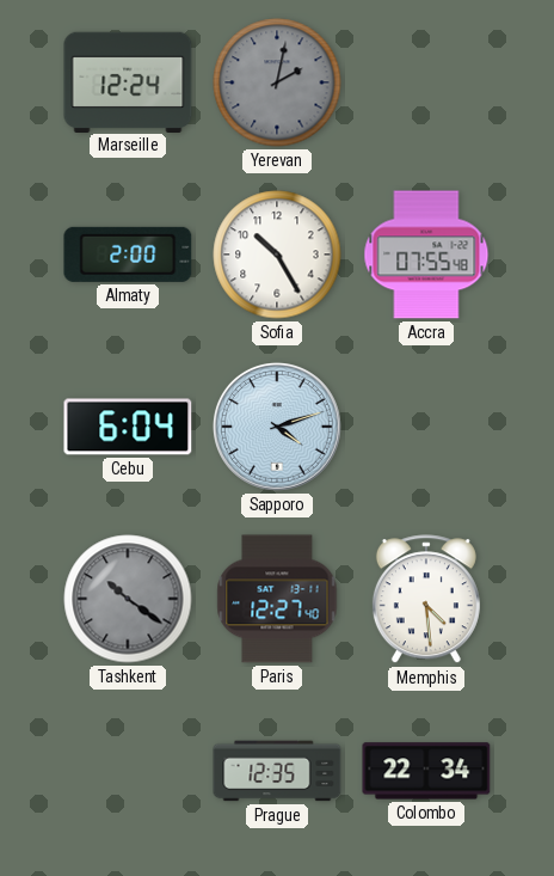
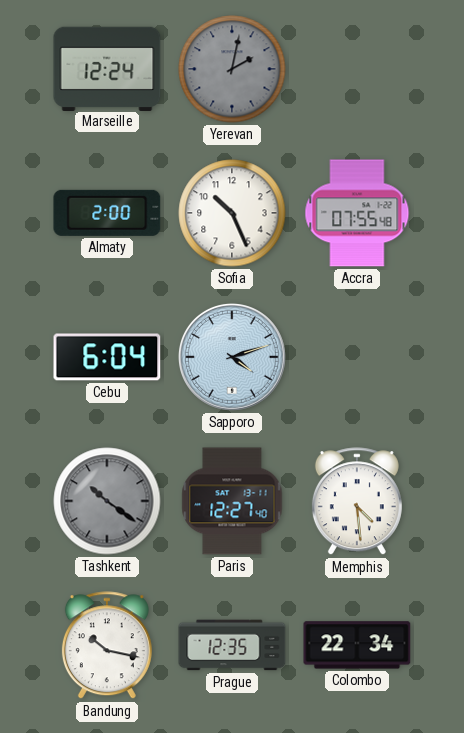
Sofia: 10:25 -> 10:26 (232, 213)
Bandung: none -> 10:17 (107, 646)
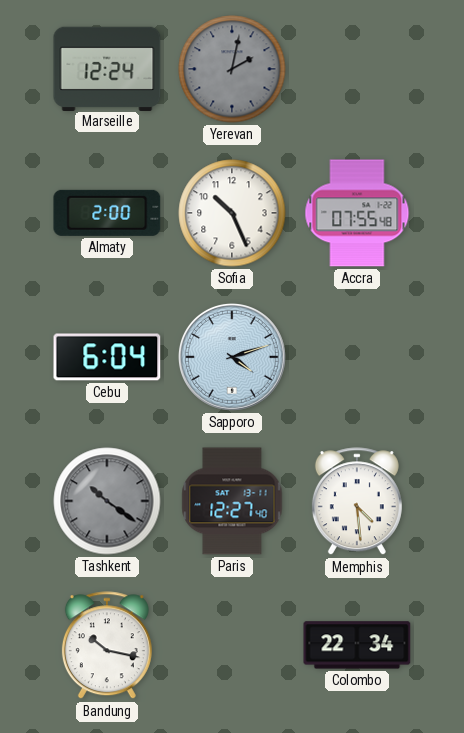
Prague: 12:35 -> none (232, 645)
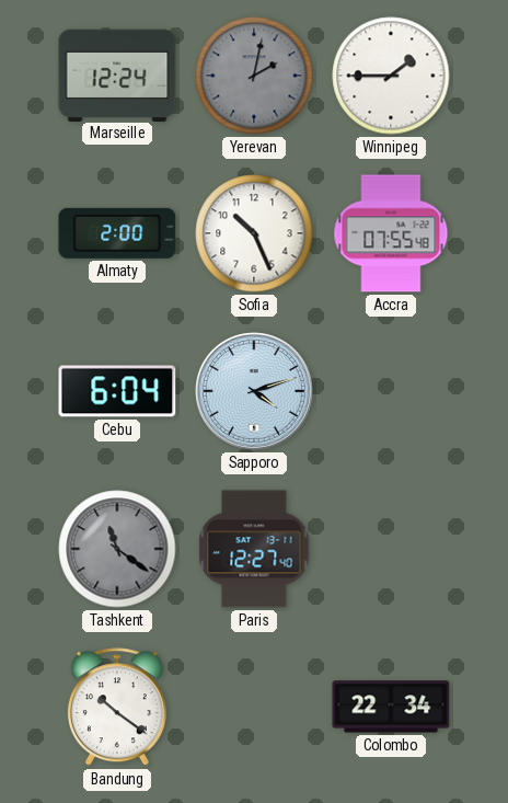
Winnipeg: none -> 1:45 (391, 76)
Tashkent: 10:21 -> 11:21 (117, 549)
Memphis: 4:29 -> none (357, 502)
Bandung: 10:17 -> 10:21 (117, 708)
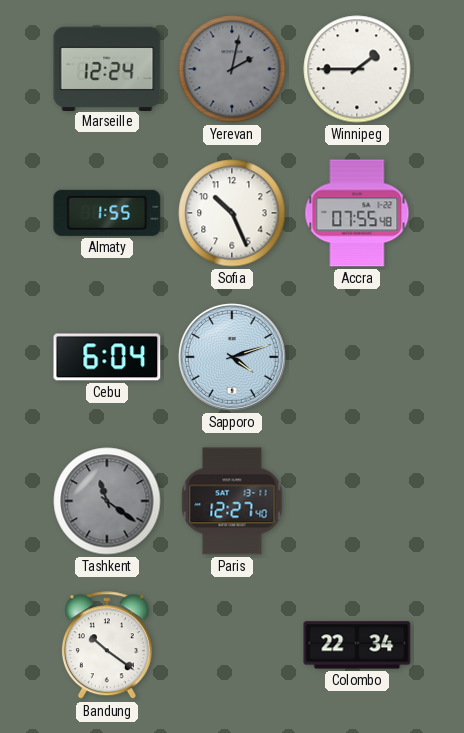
Almaty: 2:00 -> 1:55 (107, 213)
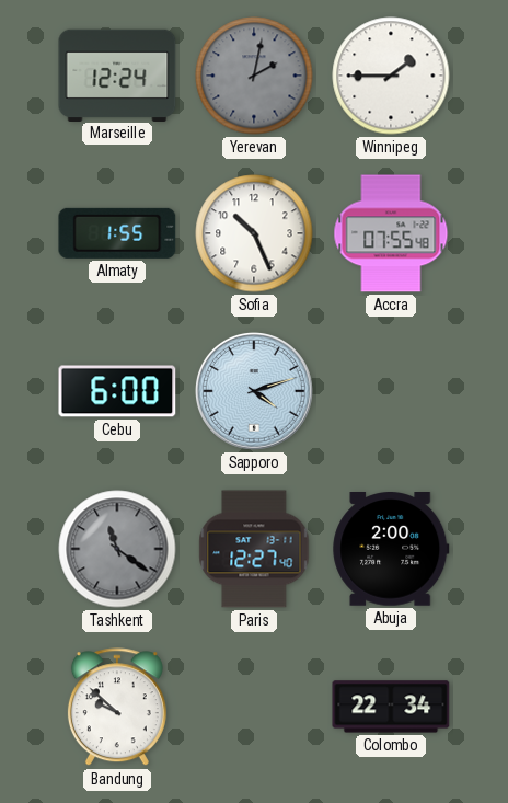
Cebu: 6:04 -> 6:00 (117, 391)
Abuja: none -> 2:00 (391, 550)
Bandung: 10:21 -> 9:52 (117, 708)
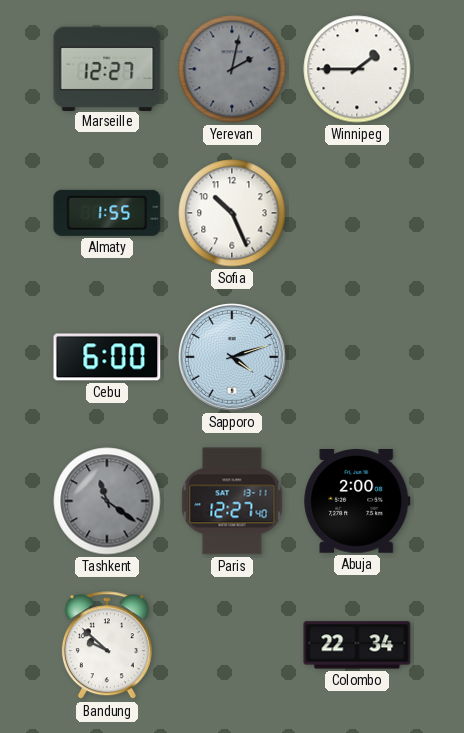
Marseille: 12:24 -> 12:27 (107, 68)
Accra: 07:55 -> none (391, 233)
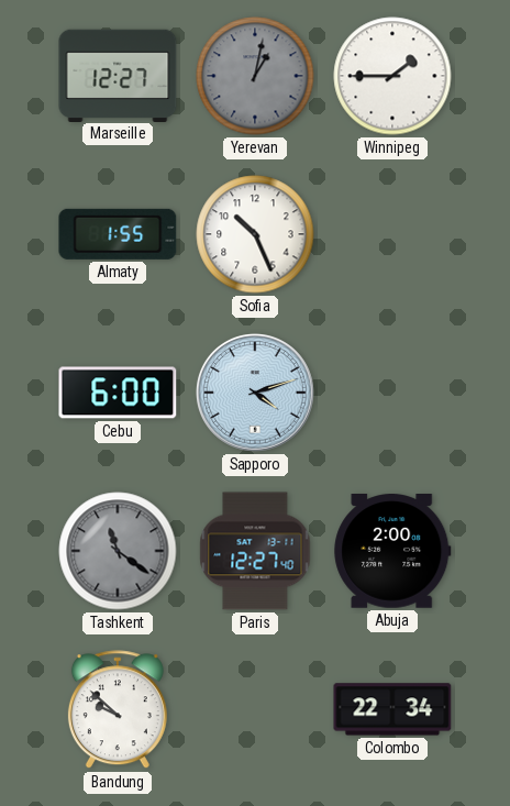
Yerevan: 2:02 -> 1:02 (255, 76)
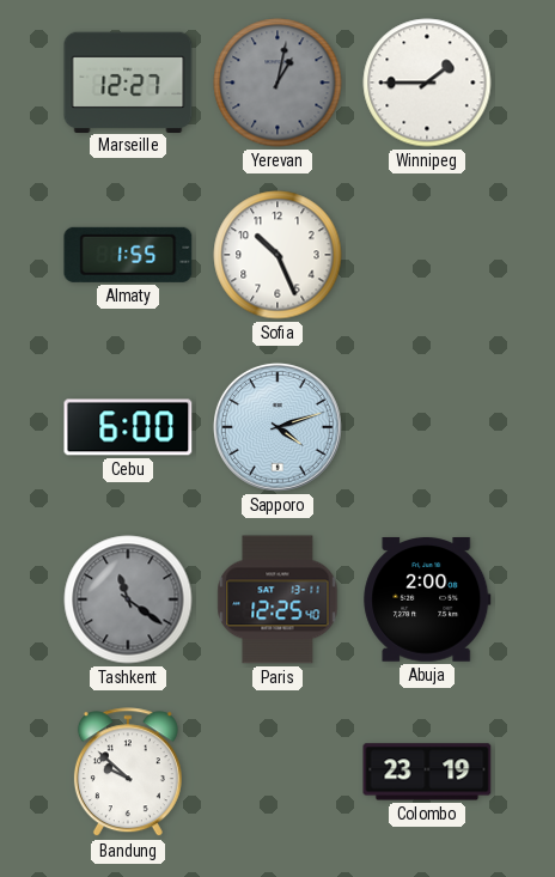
Paris: 12:27 -> 12:25 (277, 599)
Colombo: 22:34 -> 23:19 (427, 772)
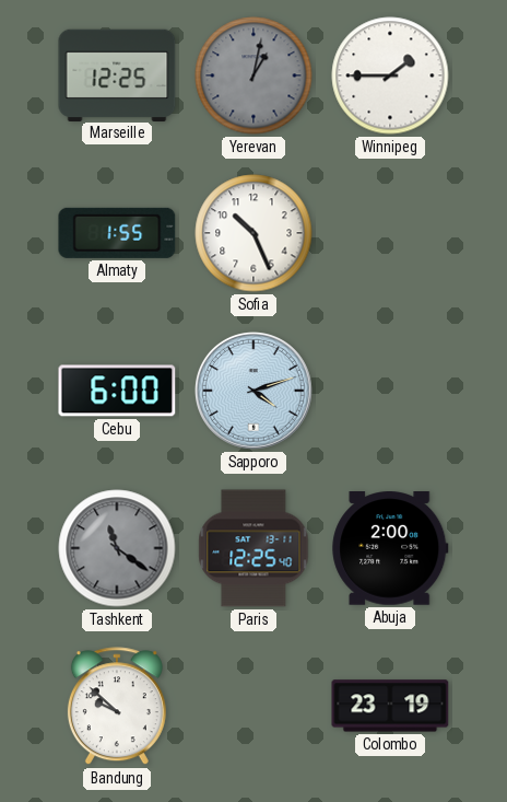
Marseille: 12:27 -> 12:25 (117, 74)
